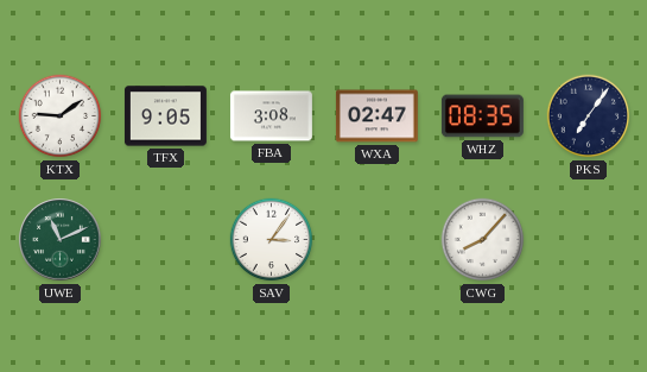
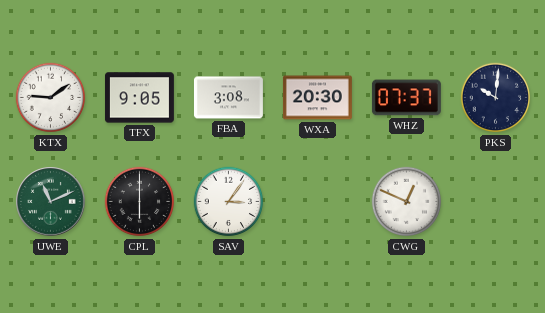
WXA: 02:47 -> 20:30 (317, 98)
WHZ: 08:35 -> 07:37 (406, 98)
PKS: 7:06 -> 10:01 (496, 98)
CPL: none -> 6:00 (140, 202)
CWG: 8:07 -> 12:49 (407, 202)
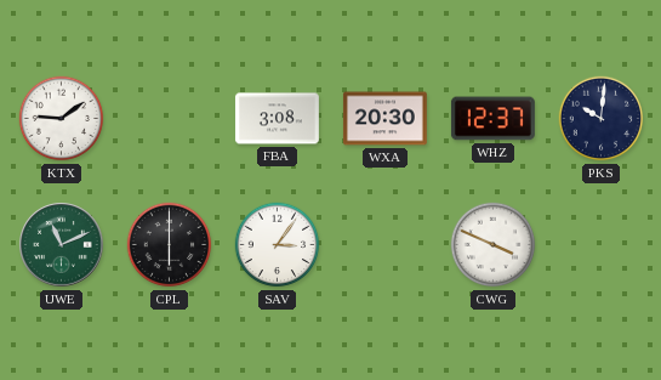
TFX: 9:05 -> none (139, 98)
WHZ: 07:37 -> 12:37 (492, 119)
CWG: 12:49 -> 3:49 (494, 245)
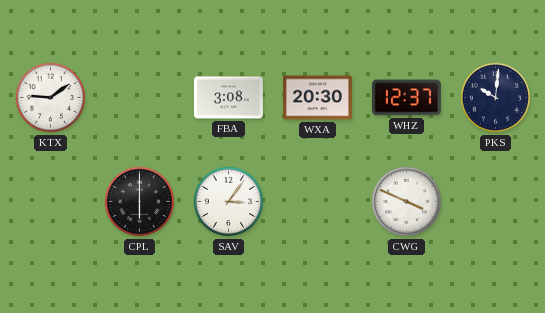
UWE: 11:11 -> none (62, 245)
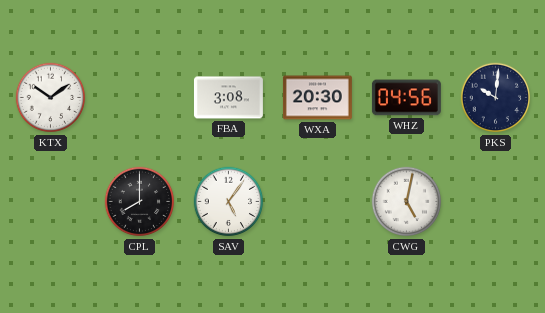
KTX: 9:09 -> 10:09 (51, 98)
WHZ: 12:37 -> 04:56 (406, 98)
CPL: 6:00 -> 8:00 (140, 202)
SAV: 3:06 -> 5:06 (229, 202)
CWG: 3:49 -> 5:02 (407, 202)
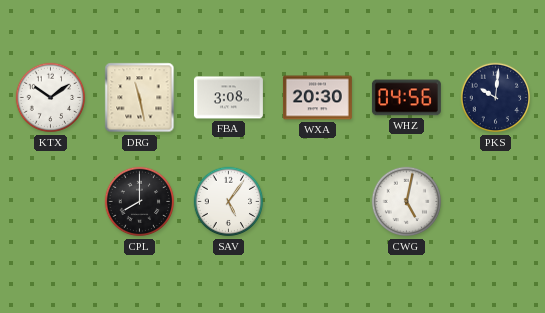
DRG: none -> 11:28 (140, 98)
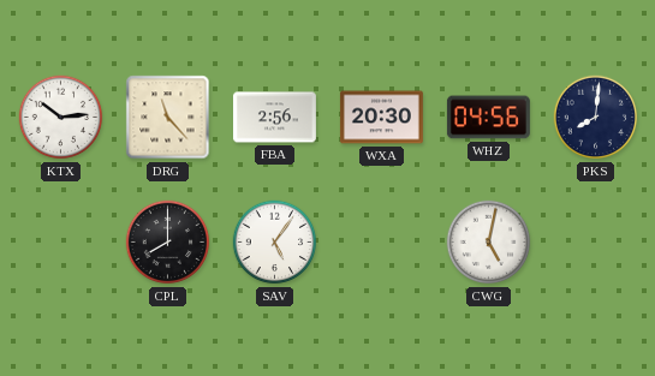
KTX: 10:09 -> 10:14 (61, 118)
DRG: 11:28 -> 11:23 (168, 118)
FBA: 3:08 -> 2:56 (274, 118)
PKS: 10:01 -> 8:01 (596, 118)
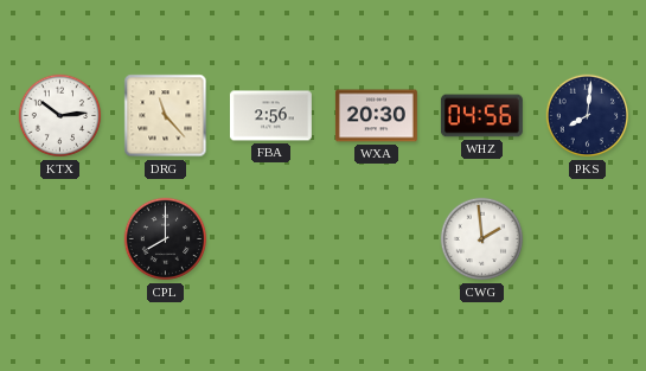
SAV: 5:06 -> none (275, 243)
CWG: 5:02 -> 1:59 (482, 239)
